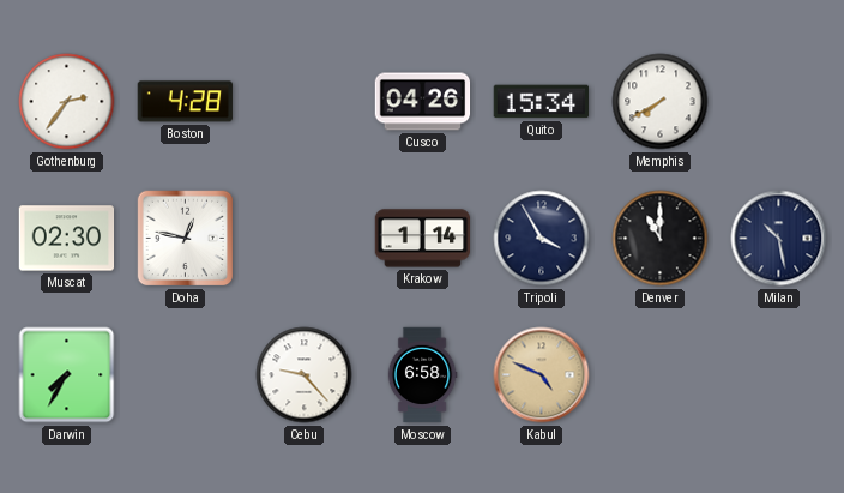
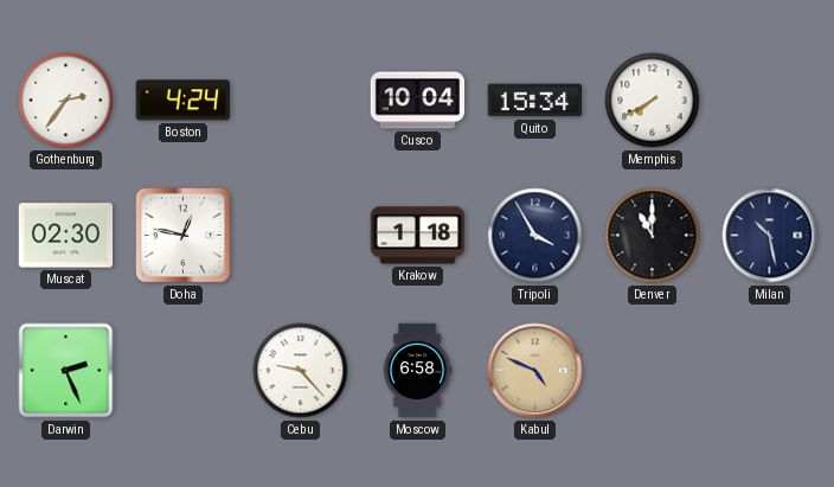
Boston: 4:28 -> 4:24 (182, 101)
Cusco: 04:26 -> 10:04 (418, 101)
Krakow: 1:14 -> 1:18 (418, 236)
Darwin: 7:35 -> 2:26 (66, 371)
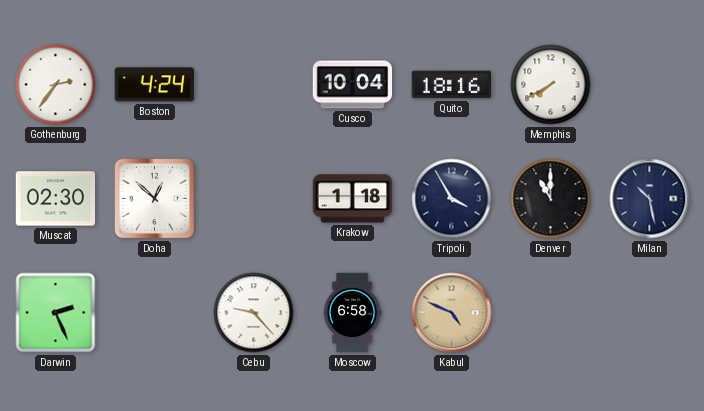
Quito: 15:34 -> 18:16 (451, 85)
Doha: 12:47 -> 12:52 (155, 199)
